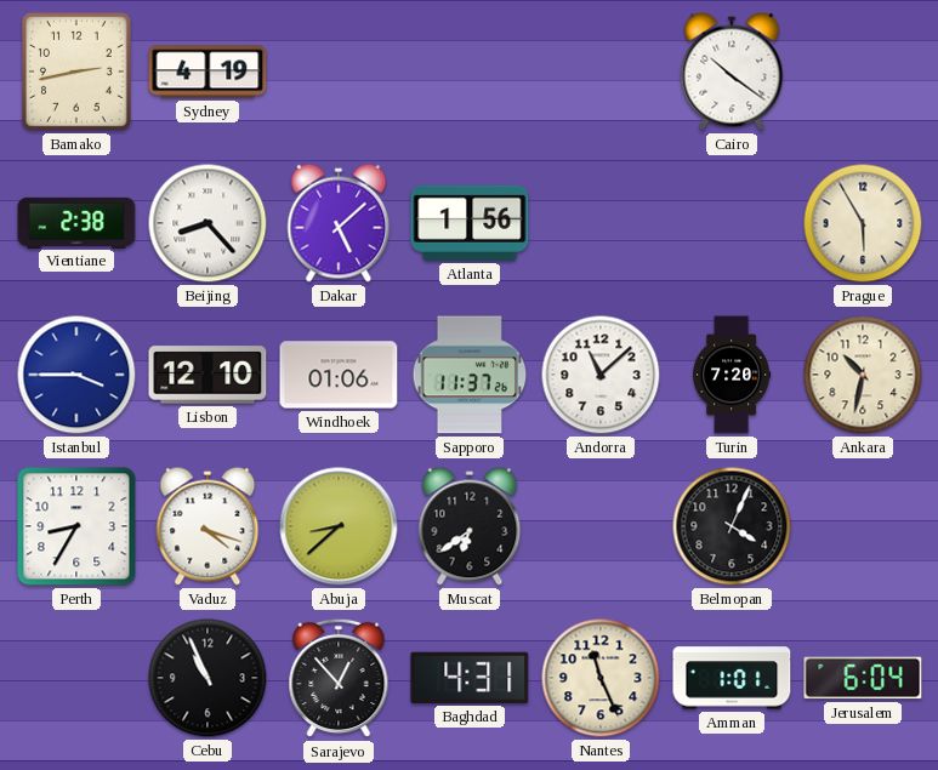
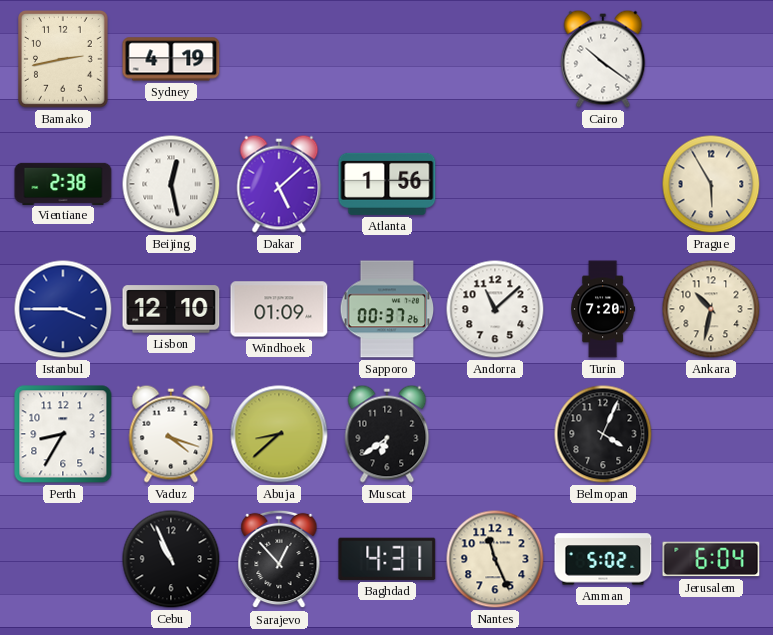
Beijing: 8:23 -> 12:28 (171, 184)
Windhoek: 01:06 -> 01:09 (279, 309)
Sapporo: 11:37 -> 00:37 (387, 309)
Amman: 1:01 -> 5:02 (603, 559)
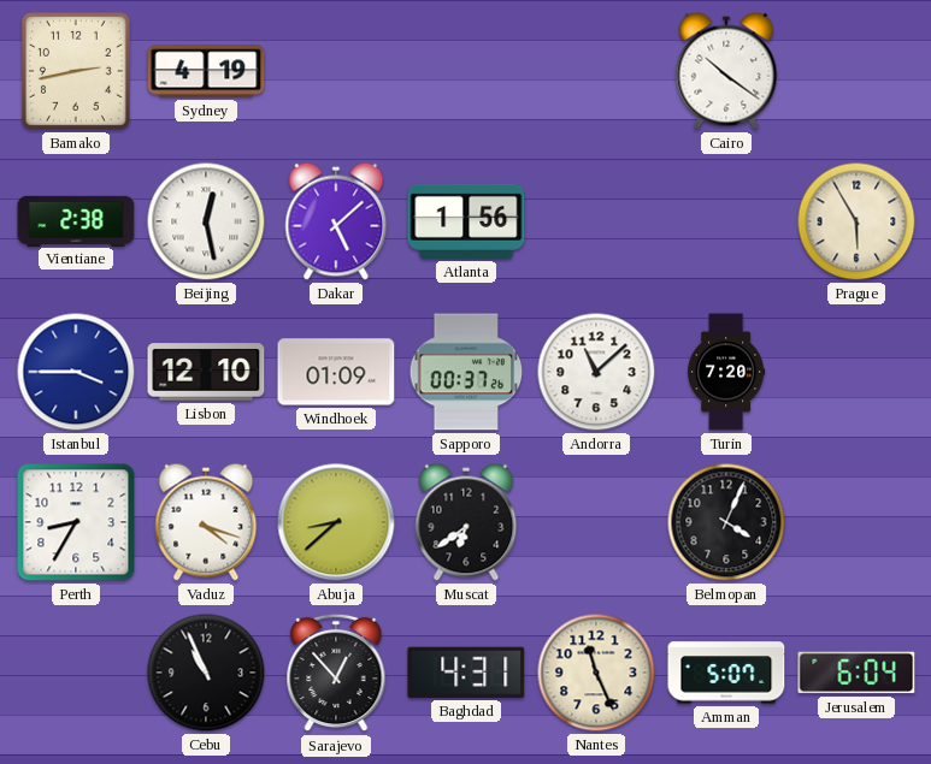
Ankara: 10:32 -> none (711, 309)
Amman: 5:02 -> 5:07 (726, 673)
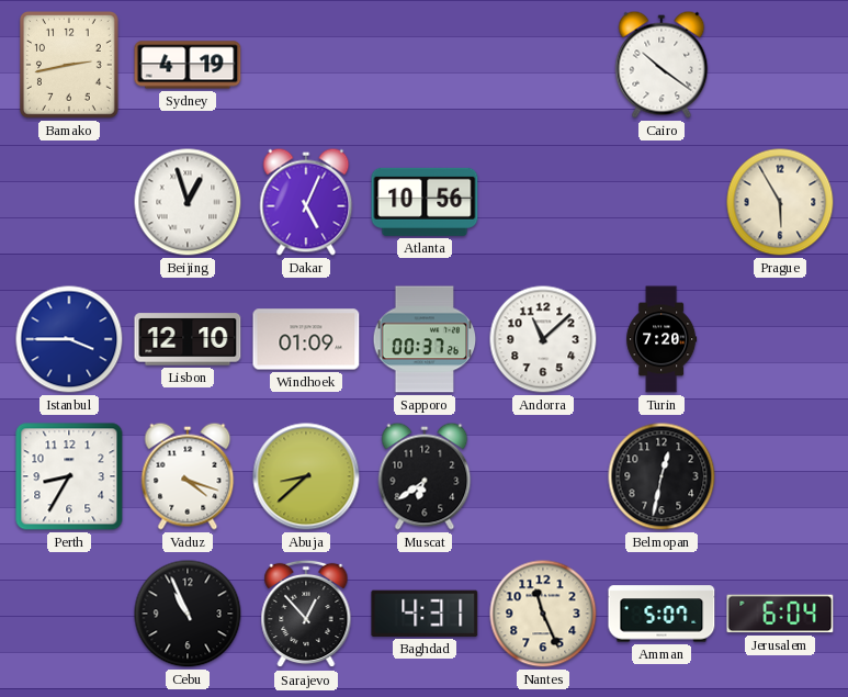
Vientiane: 2:38 -> none (76, 220)
Beijing: 12:28 -> 12:57 (188, 202)
Dakar: 5:08 -> 5:04 (306, 202)
Atlanta: 1:56 -> 10:56 (425, 202)
Belmopan: 4:04 -> 12:32 (662, 476)
